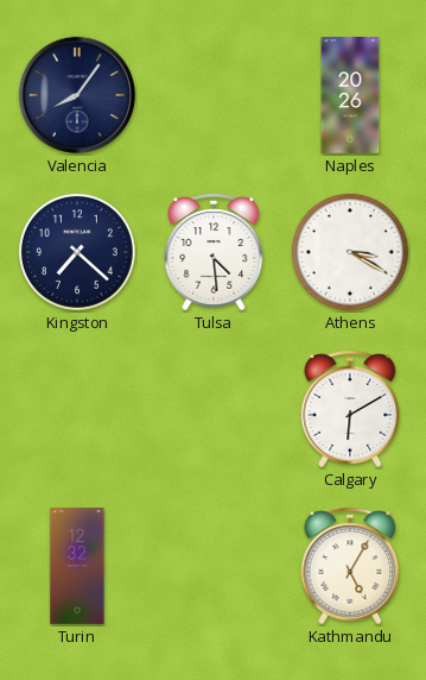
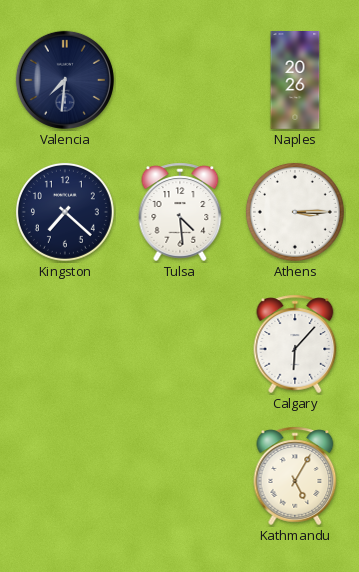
Valencia: 8:06 -> 7:31 (65, 80)
Athens: 3:20 -> 3:15 (295, 212)
Calgary: 6:10 -> 6:07 (295, 344)
Turin: 12:32 -> none (77, 566)
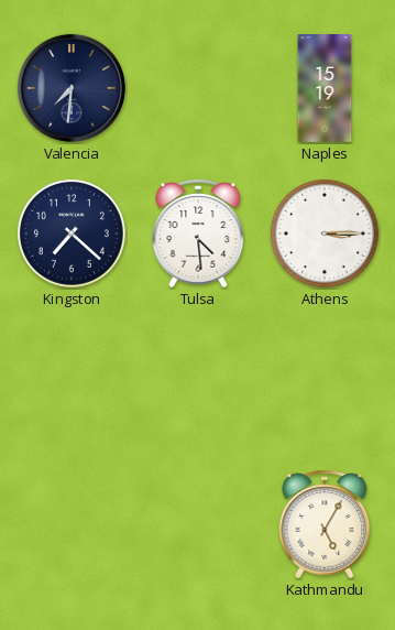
Naples: 20:26 -> 15:19 (325, 88)
Calgary: 6:07 -> none (295, 344)
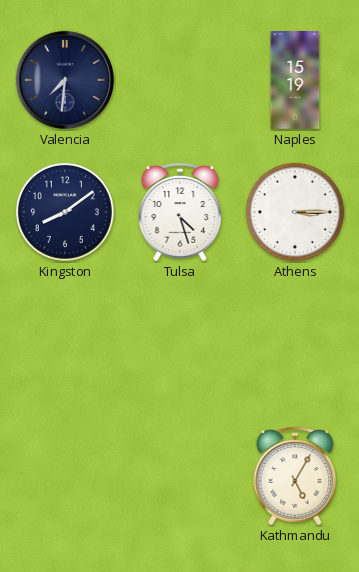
Kingston: 7:22 -> 8:09 (65, 212)
Tulsa: 4:29 -> 4:27 (180, 212)
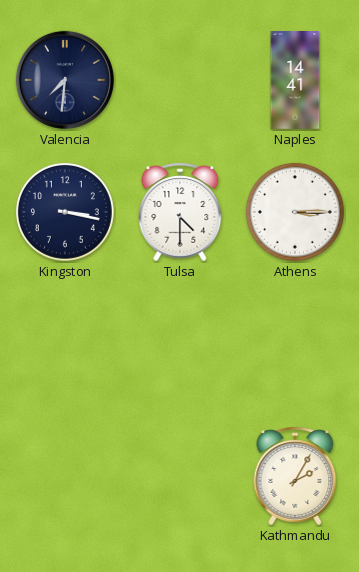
Naples: 15:19 -> 14:41 (295, 80)
Kingston: 8:09 -> 3:17 (65, 212)
Tulsa: 4:27 -> 4:30 (180, 212)
Kathmandu: 5:05 -> 2:05 (295, 476)
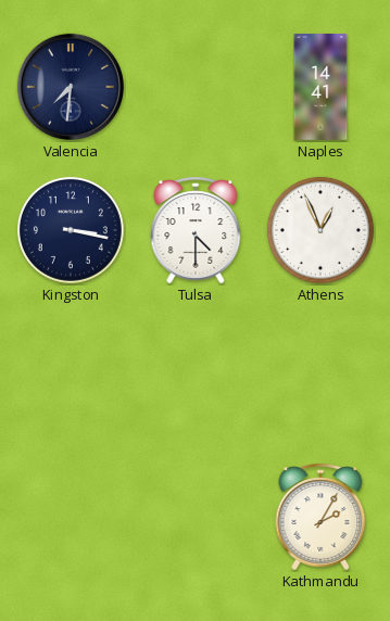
Athens: 3:15 -> 12:56 (320, 230)
